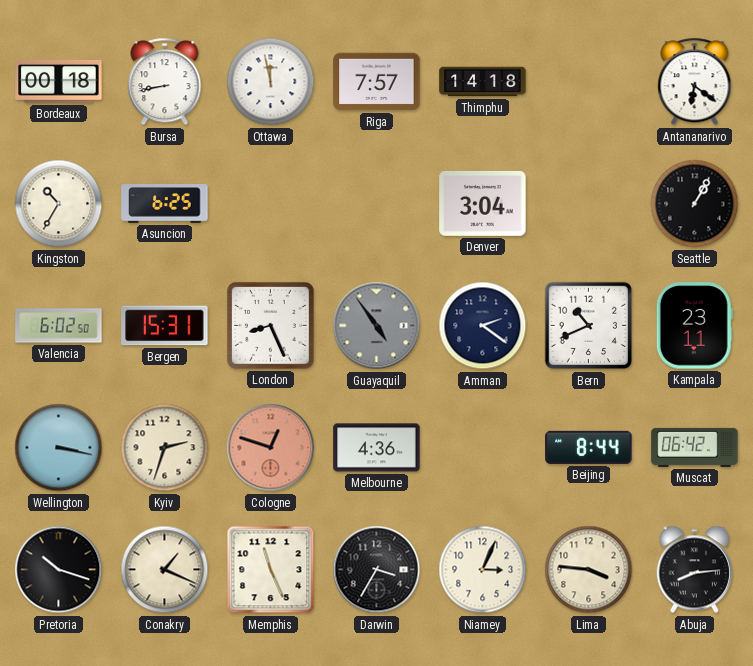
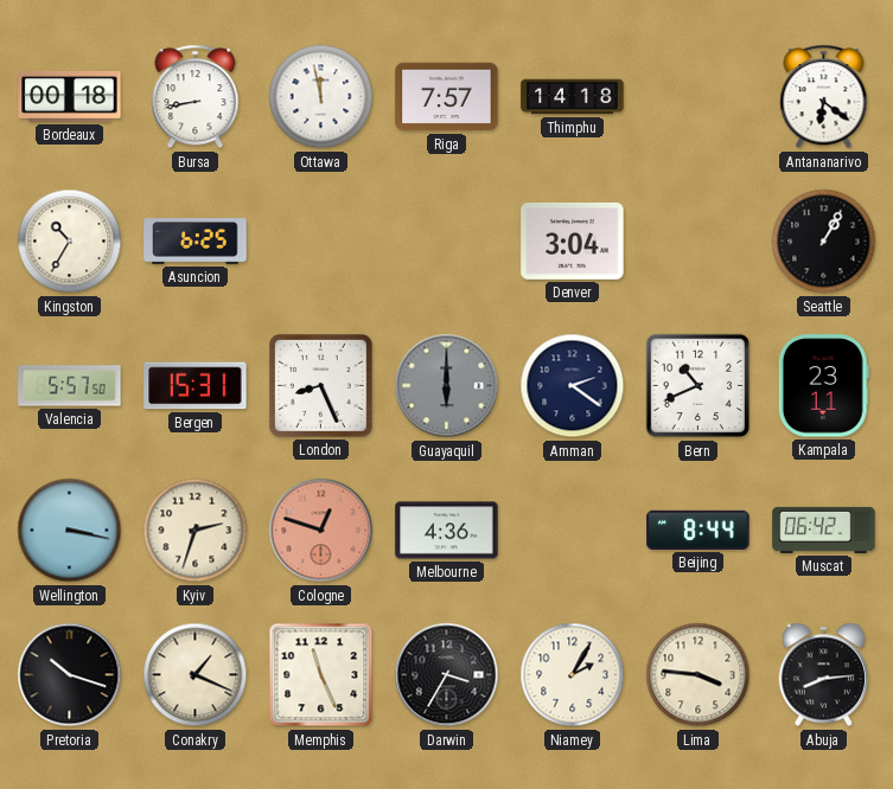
Valencia: 6:02 -> 5:57 (70, 386)
Guayaquil: 4:54 -> 6:00 (447, 386)
Niamey: 3:04 -> 2:05 (573, 675)
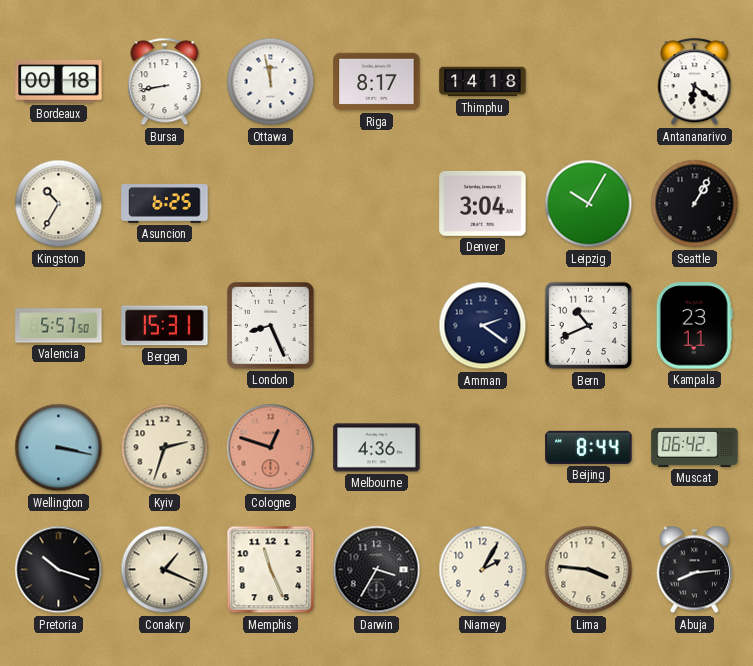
Riga: 7:57 -> 8:17 (377, 82)
Leipzig: none -> 10:05 (589, 204)
Guayaquil: 6:00 -> none (447, 386)
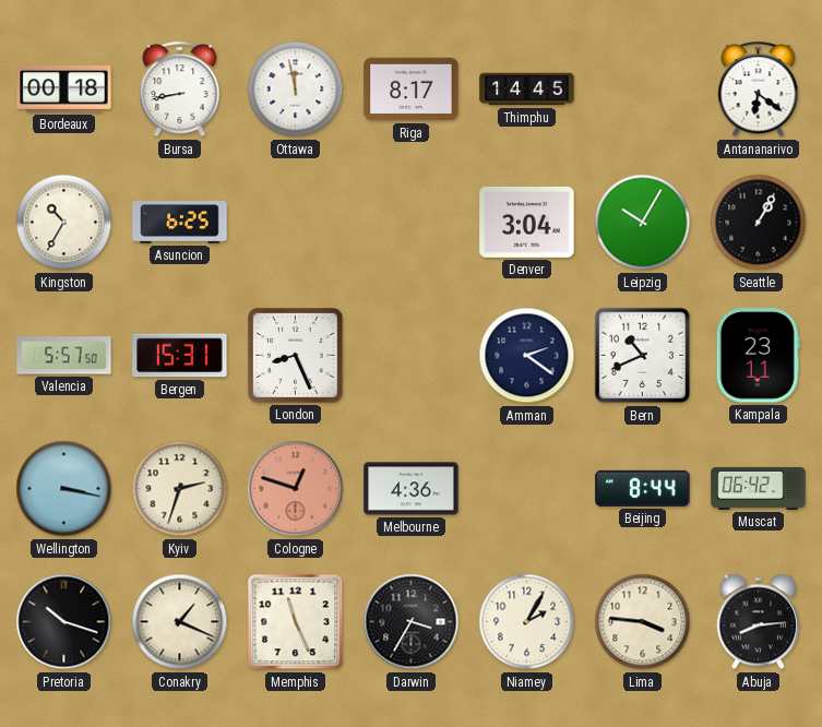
Thimphu: 14:18 -> 14:45 (527, 90)
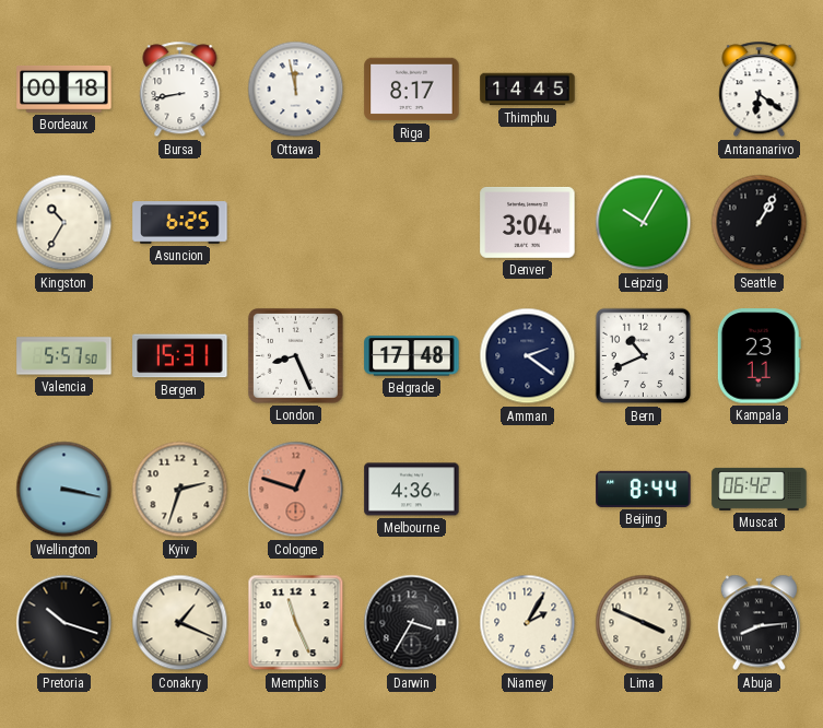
Belgrade: none -> 17:48 (412, 356)
Lima: 3:46 -> 3:49 (644, 623)
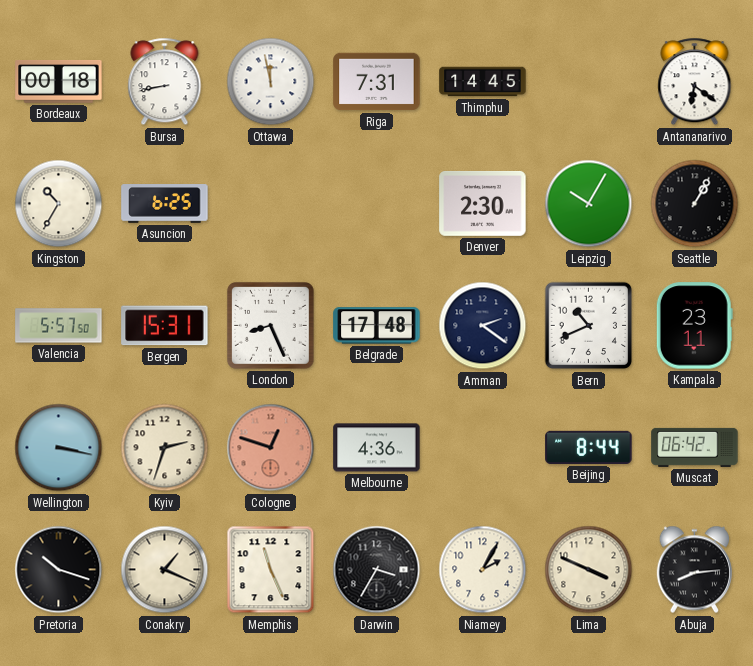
Riga: 8:17 -> 7:31 (377, 82)
Denver: 3:04 -> 2:30 (483, 203)
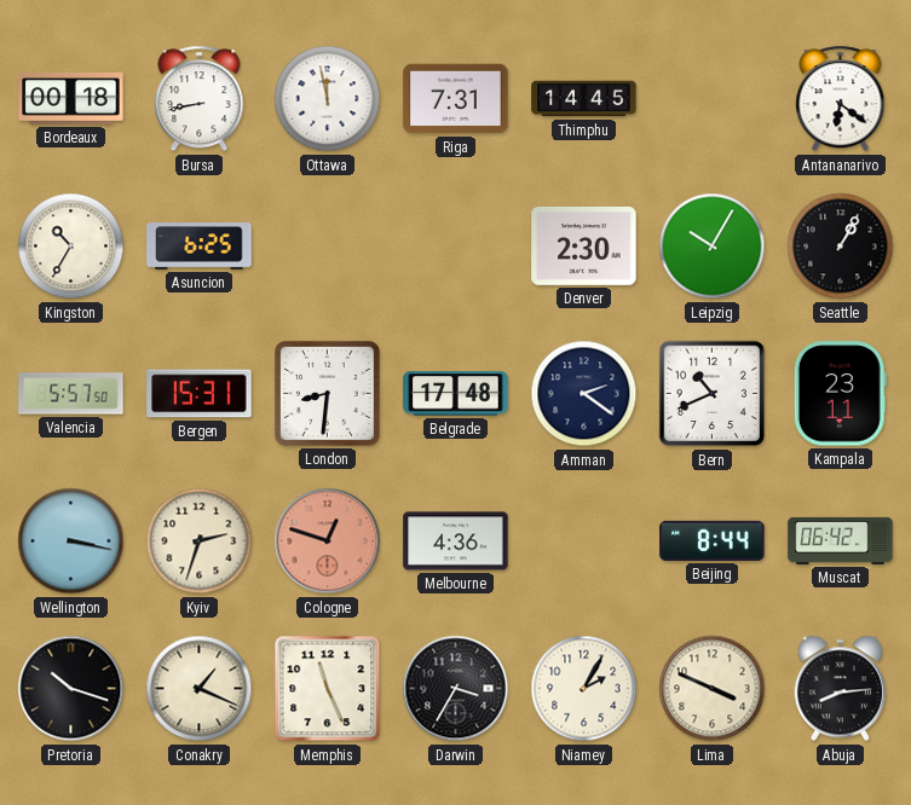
London: 8:26 -> 8:31 (327, 393)
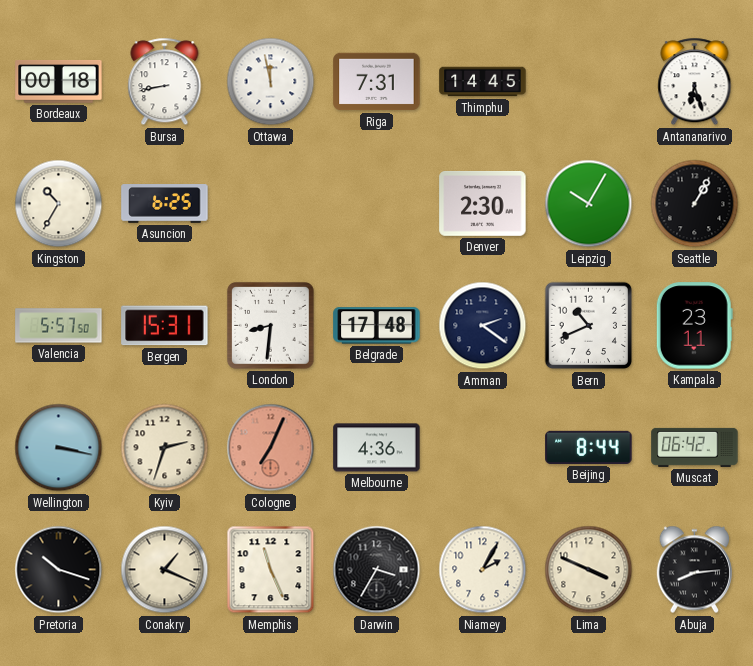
Antananarivo: 6:21 -> 6:27 (695, 82)
Cologne: 12:48 -> 7:04 (271, 448)
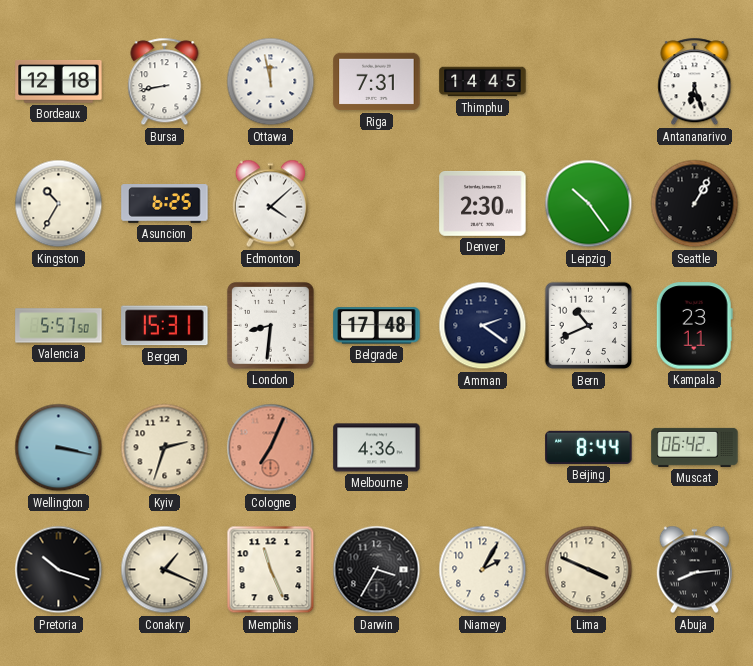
Bordeaux: 00:18 -> 12:18 (59, 81)
Edmonton: none -> 4:08 (270, 204)
Leipzig: 10:05 -> 10:24 (589, 204)
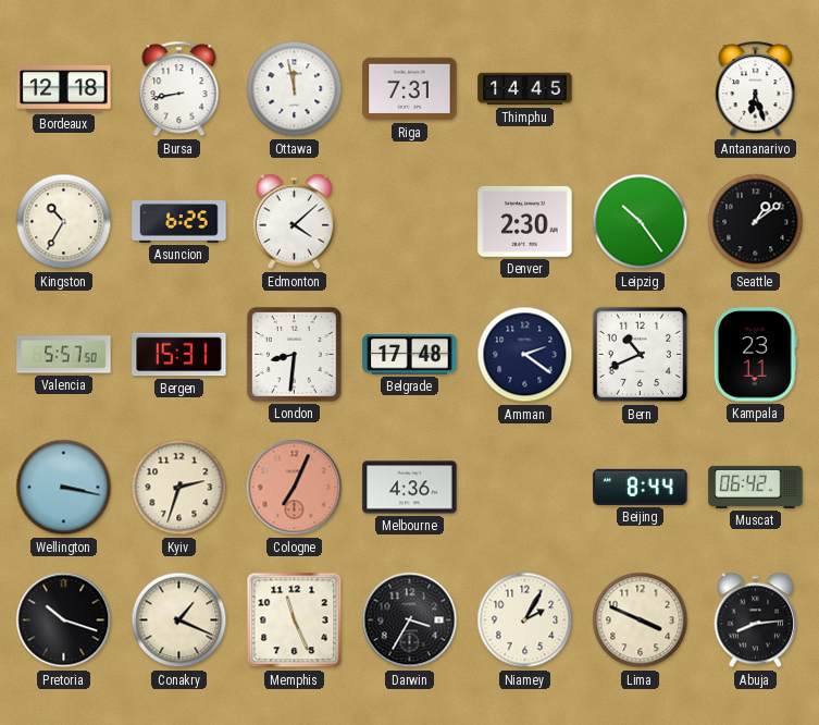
Seattle: 1:05 -> 1:09 (756, 222)
